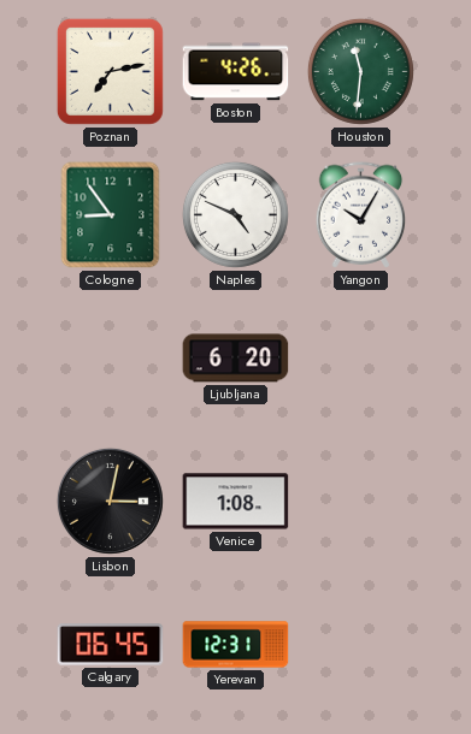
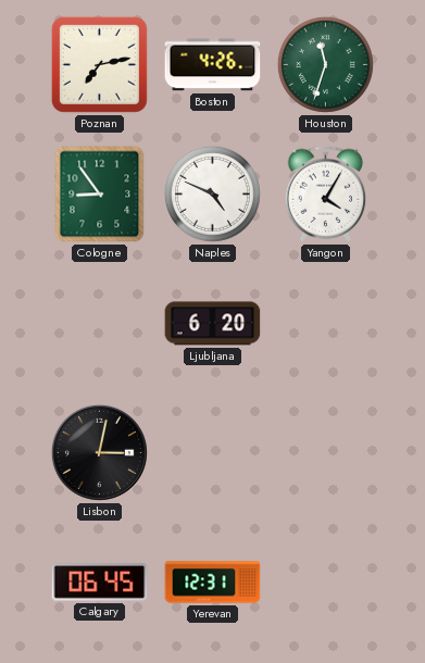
Houston: 11:31 -> 11:33 (325, 64)
Yangon: 10:05 -> 4:05 (326, 195)
Venice: 1:08 -> none (236, 502)
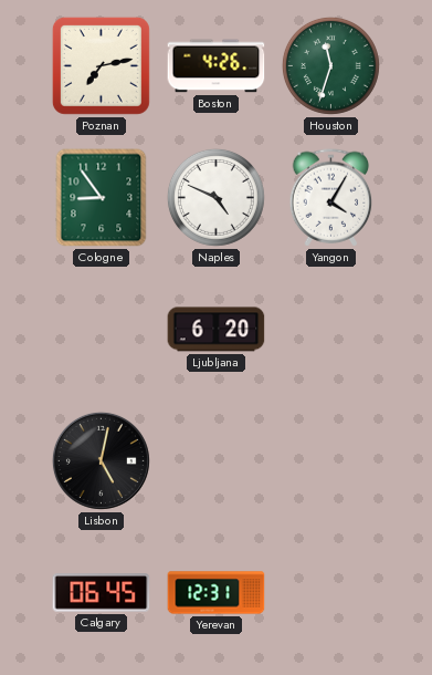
Lisbon: 3:02 -> 5:02 (101, 460)
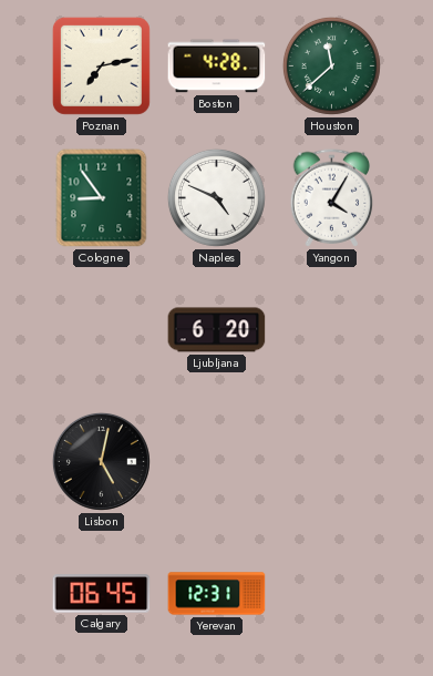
Boston: 4:26 -> 4:28 (217, 66)
Houston: 11:33 -> 11:38 (331, 65)
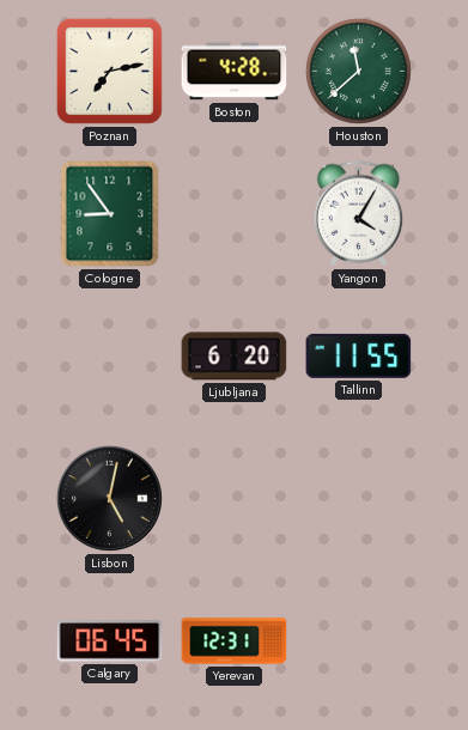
Naples: 4:49 -> none (216, 197)
Tallinn: none -> 11:55 (359, 355)
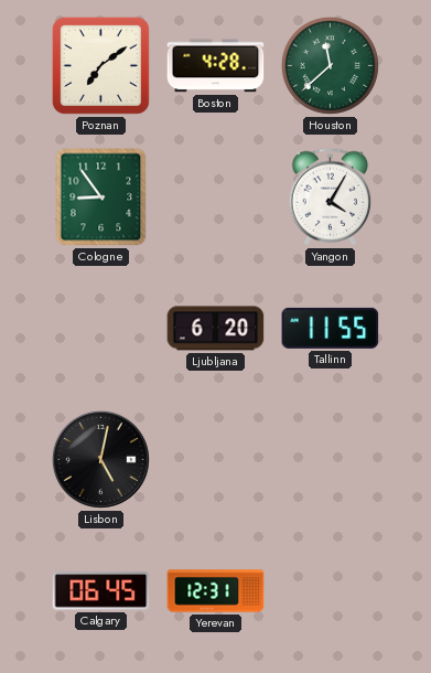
Poznan: 7:13 -> 7:09 (100, 65)
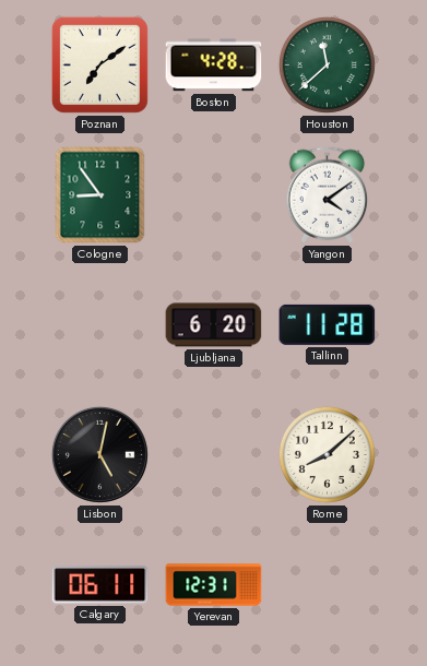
Yangon: 4:05 -> 4:09 (328, 195)
Tallinn: 11:55 -> 11:28 (328, 324)
Rome: none -> 8:08 (327, 454)
Calgary: 06:45 -> 06:11 (100, 585)
